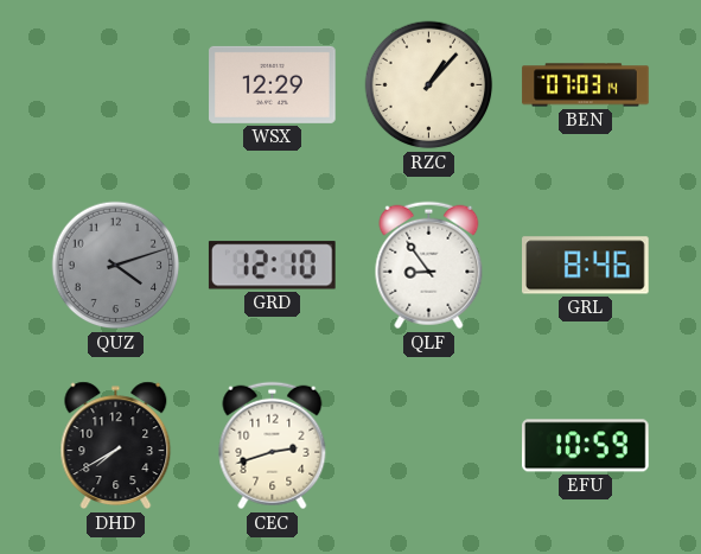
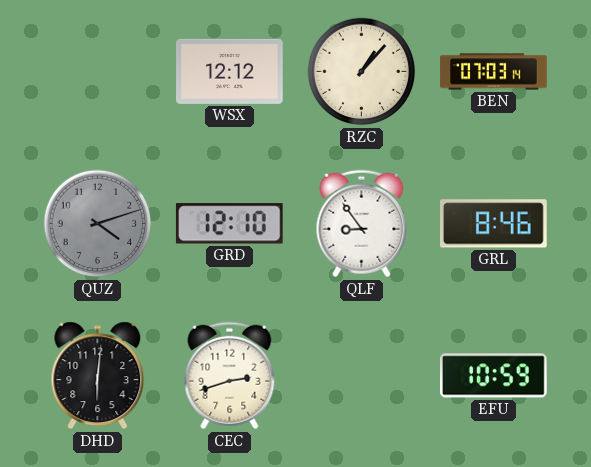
WSX: 12:29 -> 12:12 (230, 71)
DHD: 7:40 -> 6:01 (98, 376)
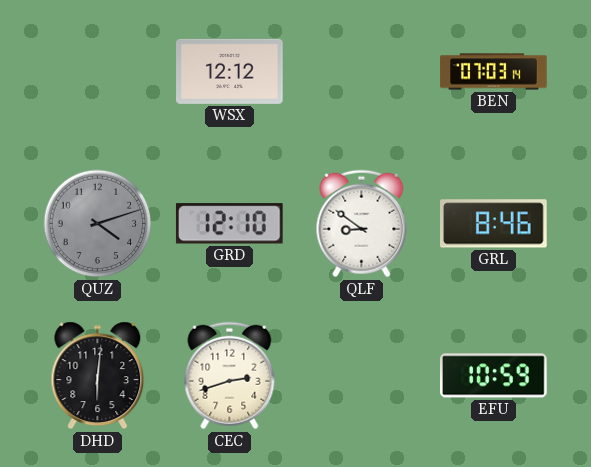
RZC: 1:07 -> none (362, 72)
QLF: 8:54 -> 8:51 (362, 224)
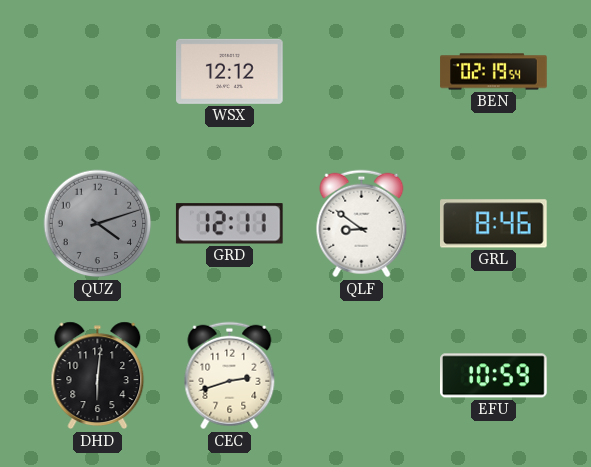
BEN: 07:03 -> 02:19 (494, 72)
GRD: 12:10 -> 12:11 (229, 224)
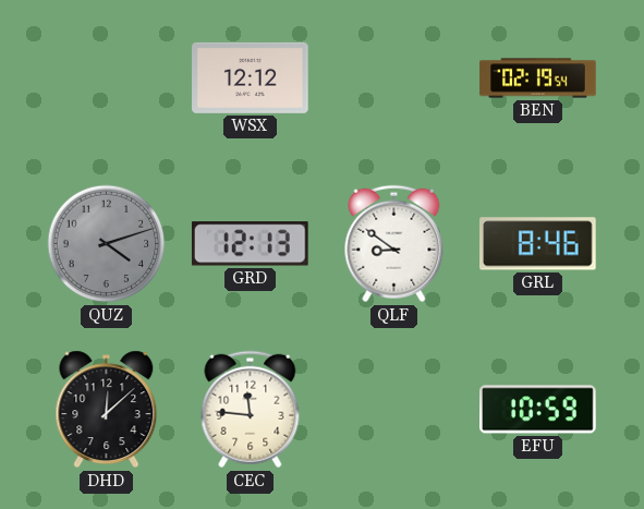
GRD: 12:11 -> 12:13 (250, 244)
DHD: 6:01 -> 12:08 (107, 410)
CEC: 2:42 -> 11:46 (251, 410)
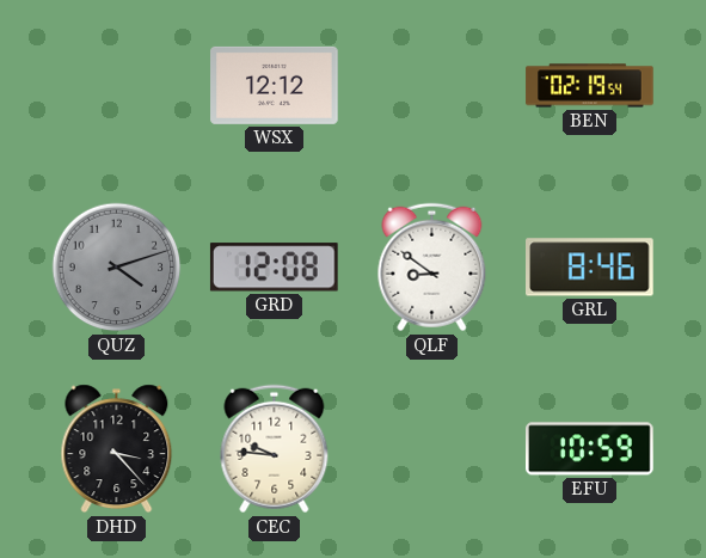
GRD: 12:13 -> 12:08 (274, 268)
DHD: 12:08 -> 3:23 (117, 449)
CEC: 11:46 -> 9:46 (275, 449)
